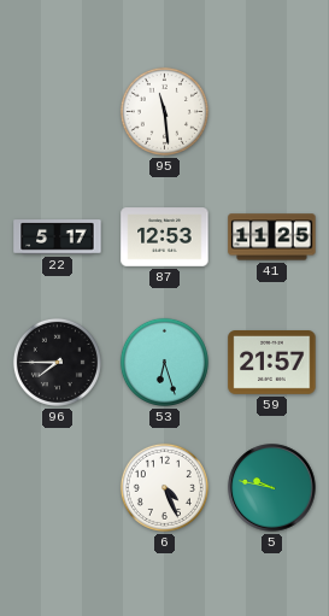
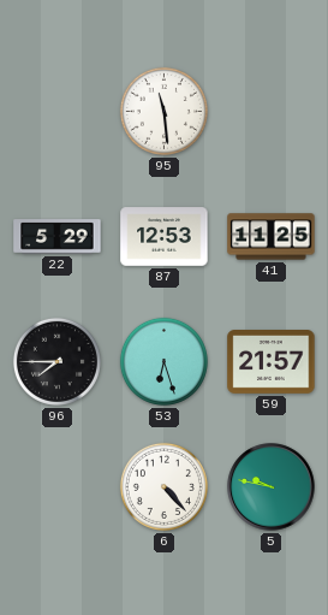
22: 5:17 -> 5:29 (58, 237)
6: 4:26 -> 4:23 (163, 486)
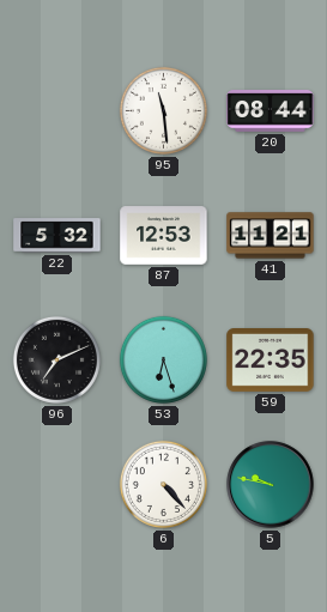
20: none -> 08:44 (271, 111)
22: 5:29 -> 5:32 (57, 236)
41: 11:25 -> 11:21 (271, 236)
96: 7:45 -> 7:11 (56, 359)
59: 21:57 -> 22:35 (271, 360)
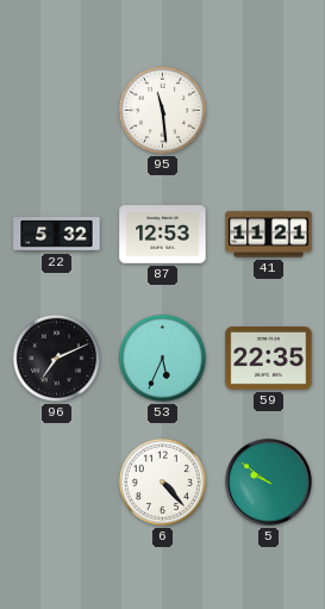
20: 08:44 -> none (271, 111)
53: 6:27 -> 5:34 (162, 358)
5: 9:47 -> 9:51 (269, 483)
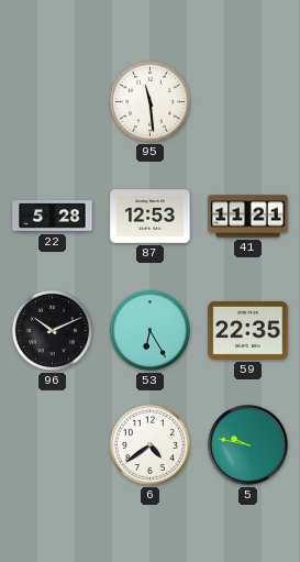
22: 5:32 -> 5:28 (53, 217)
96: 7:11 -> 10:11 (52, 330)
53: 5:34 -> 6:25 (149, 330)
6: 4:23 -> 4:39 (149, 444)
5: 9:51 -> 9:47 (248, 445)
